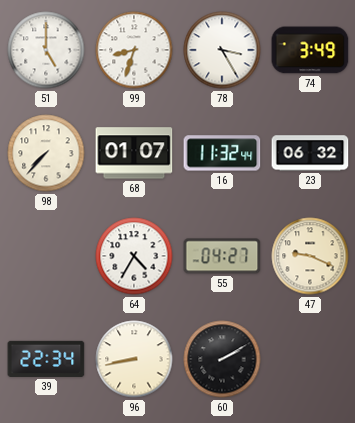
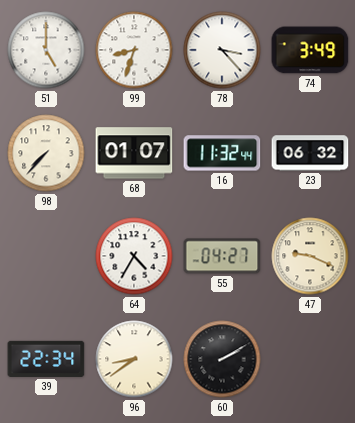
78: 3:25 -> 3:23 (222, 50)
96: 8:43 -> 8:39 (134, 359)
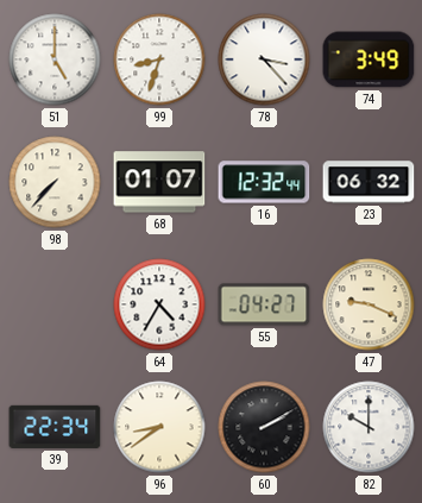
16: 11:32 -> 12:32 (264, 182)
82: none -> 10:00 (369, 427)
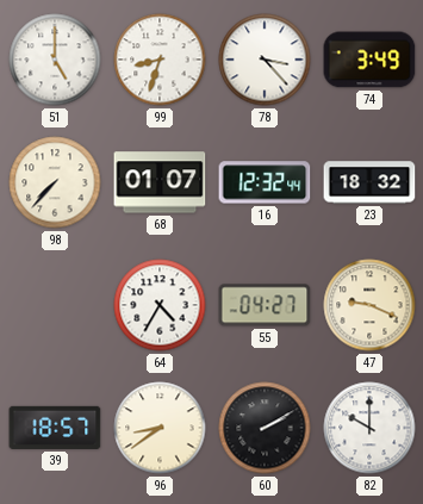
23: 06:32 -> 18:32 (369, 182)
39: 22:34 -> 18:57 (55, 428)
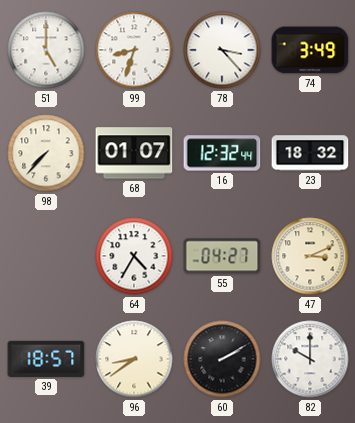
47: 9:19 -> 3:11 (310, 256)
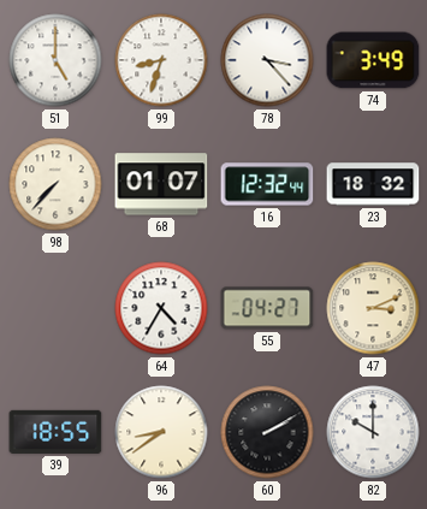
39: 18:57 -> 18:55 (55, 432)
